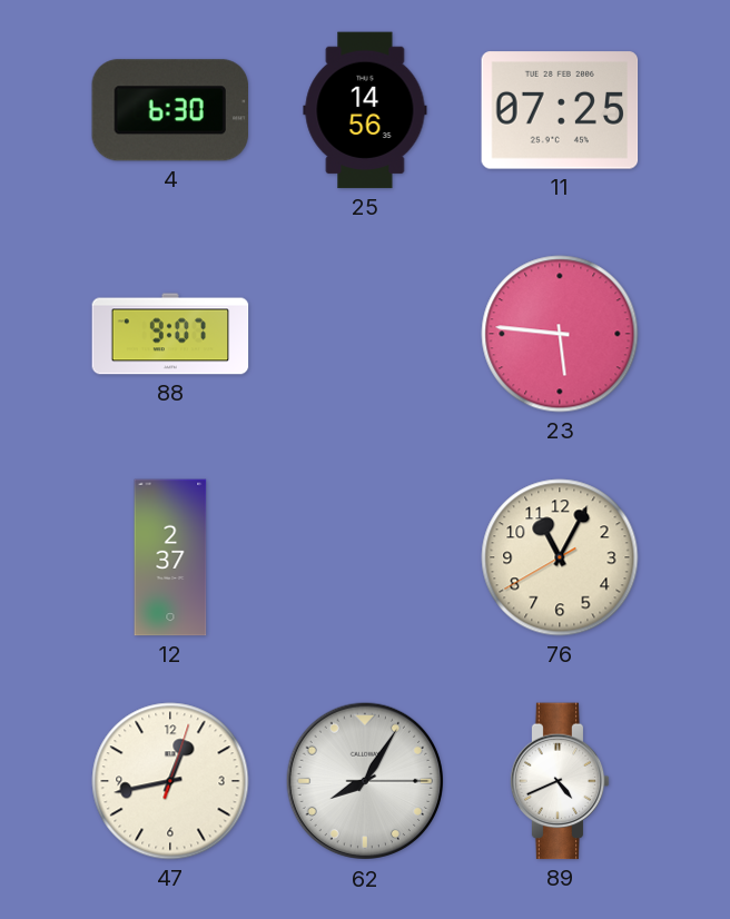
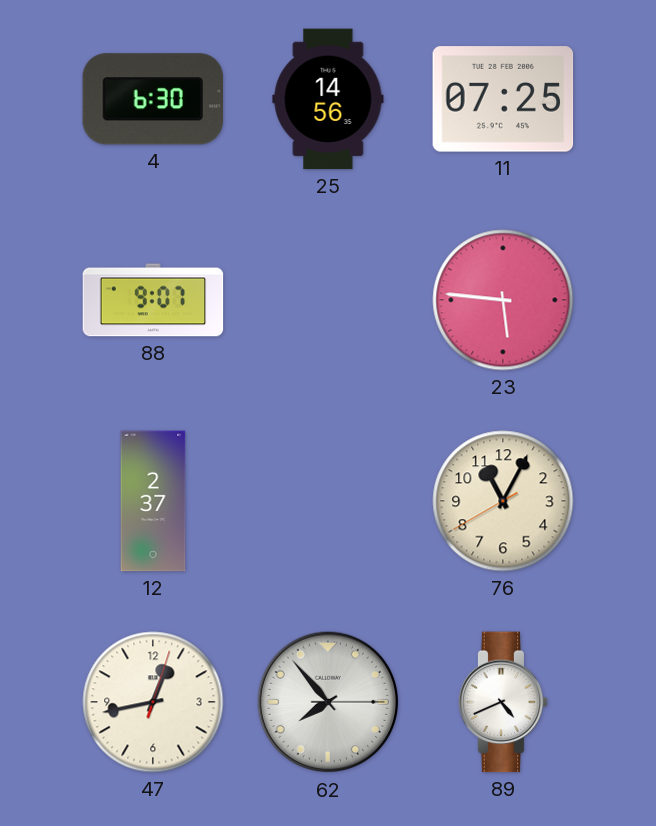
62: 8:05 -> 7:53 (328, 702)
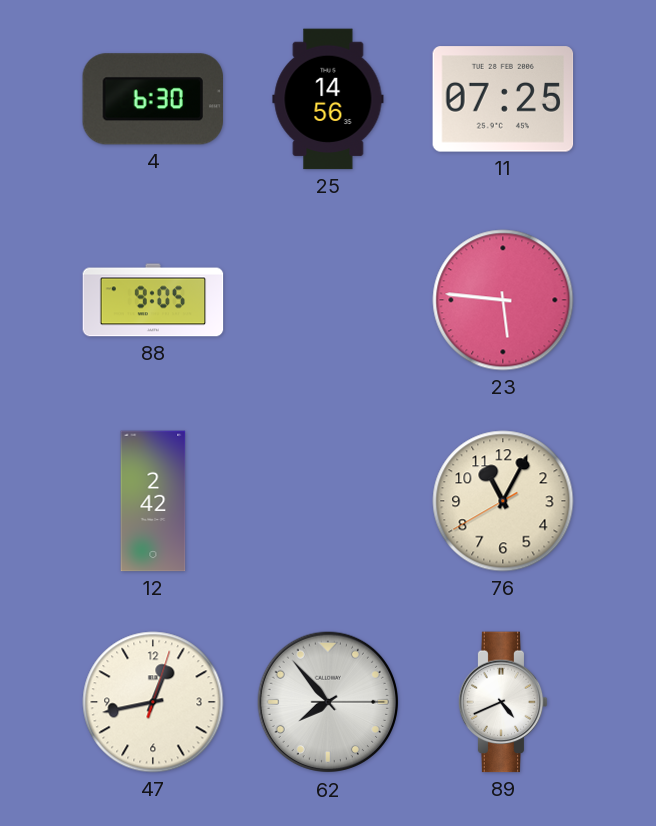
88: 9:07 -> 9:05 (153, 300)
12: 2:37 -> 2:42 (153, 501)
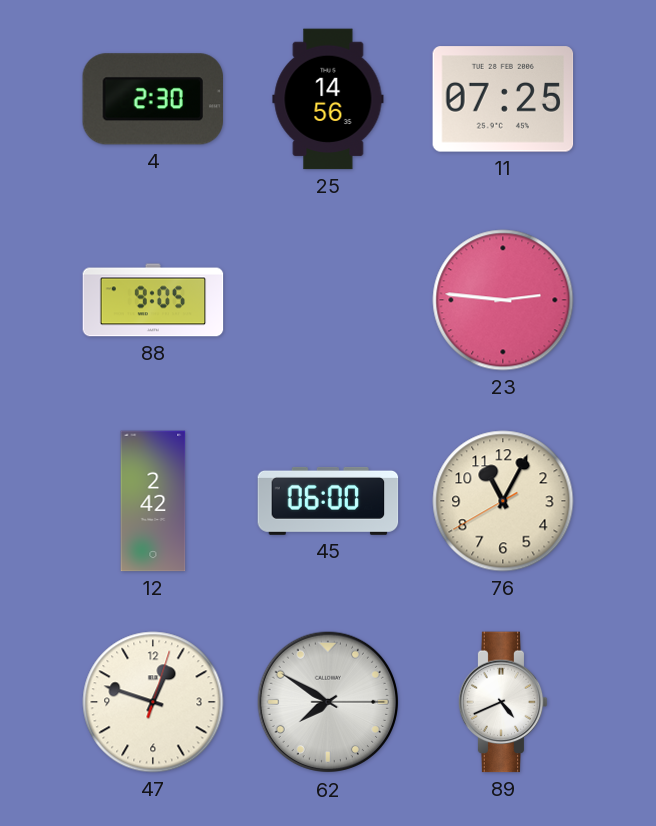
4: 6:30 -> 2:30 (153, 99)
23: 5:46 -> 2:46 (503, 300)
45: none -> 06:00 (328, 501)
47: 12:43 -> 12:48 (153, 702)
62: 7:53 -> 7:50 (328, 702)
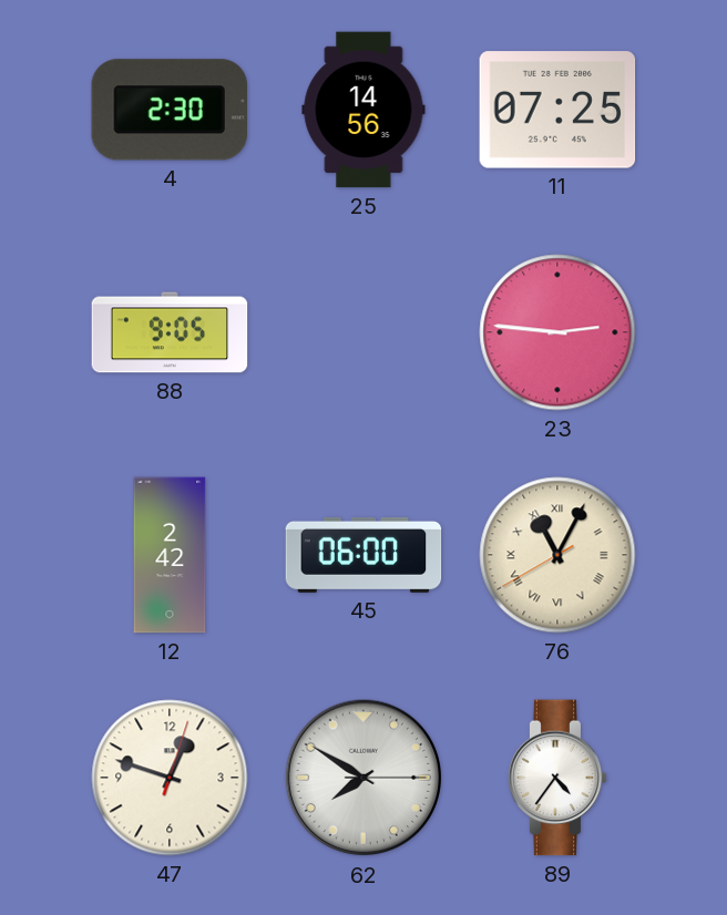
76 numerals: Arabic -> Roman (557, 555)
89: 4:41 -> 4:36 (557, 778)
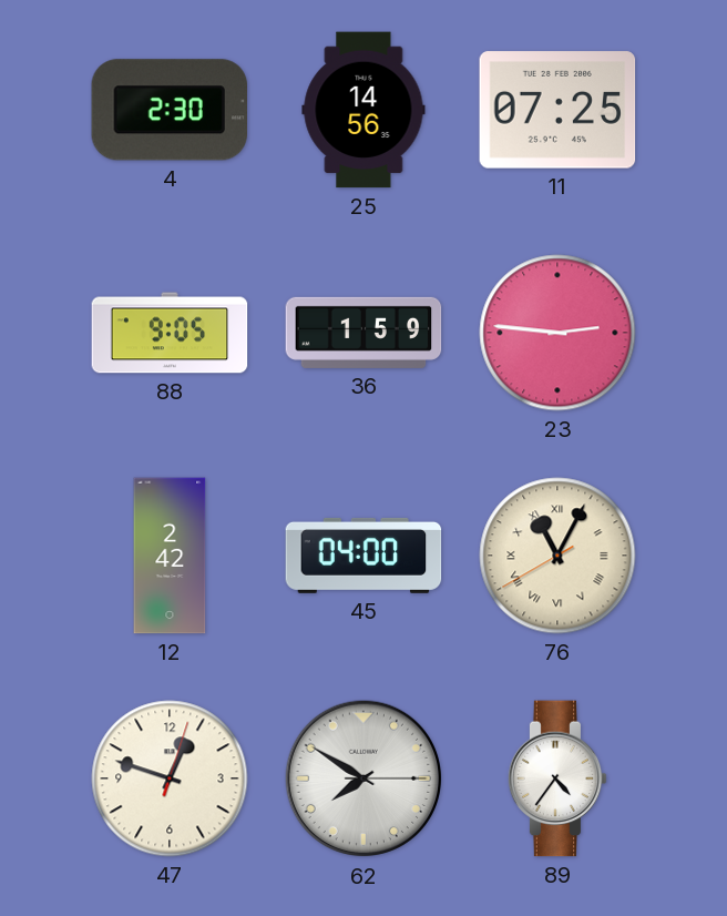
36: none -> 1:59 (363, 333)
45: 06:00 -> 04:00 (363, 556)
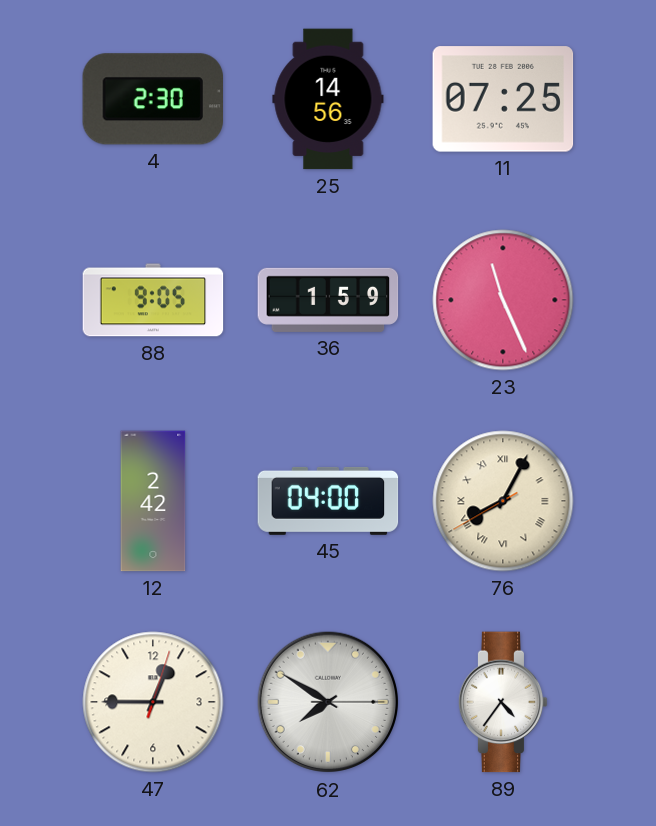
23: 2:46 -> 11:26 (503, 300)
76: 11:04 -> 8:04 (503, 501)
47: 12:48 -> 12:45 (153, 702)
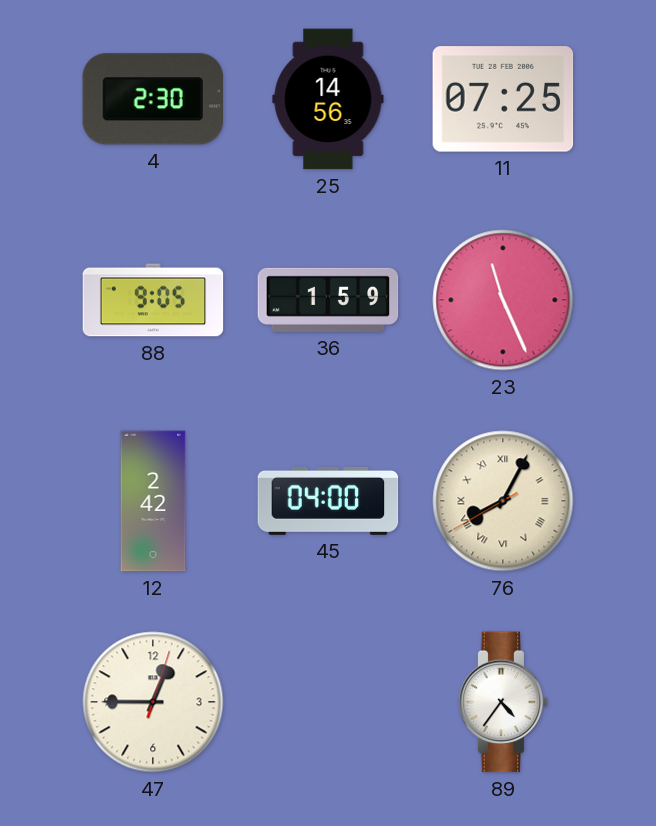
62: 7:50 -> none (328, 702)
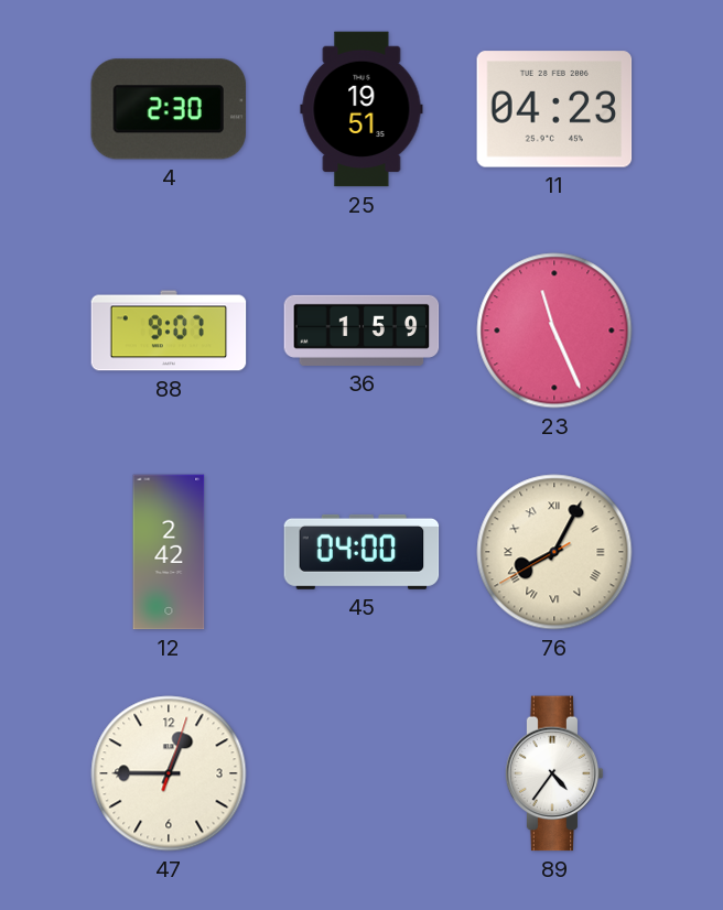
25: 14:56 -> 19:51 (361, 109)
11: 07:25 -> 04:23 (554, 109)
88: 9:05 -> 9:07 (169, 331)
